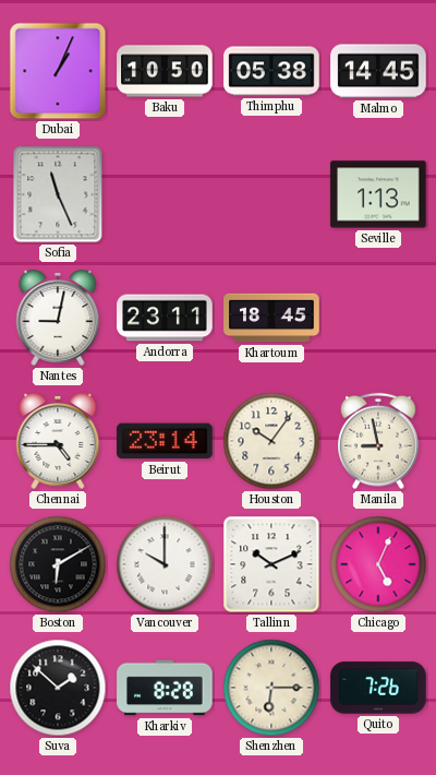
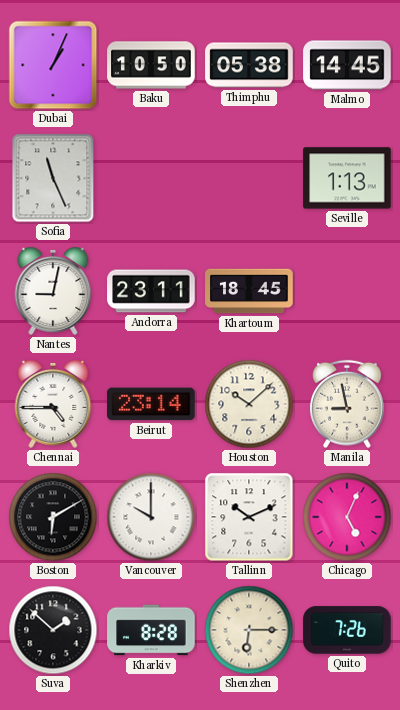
Houston: 10:06 -> 10:08 (249, 404)
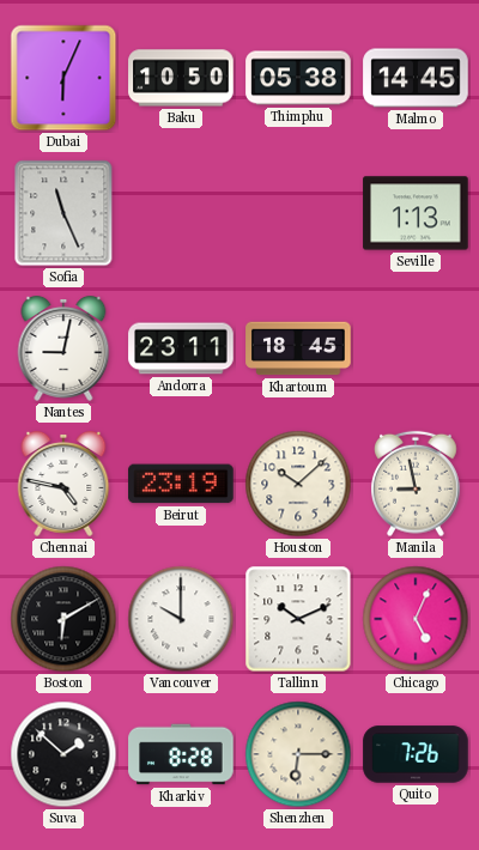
Dubai: 1:04 -> 6:04 (63, 78)
Chennai: 4:45 -> 4:47 (63, 485)
Beirut: 23:14 -> 23:19 (181, 484)
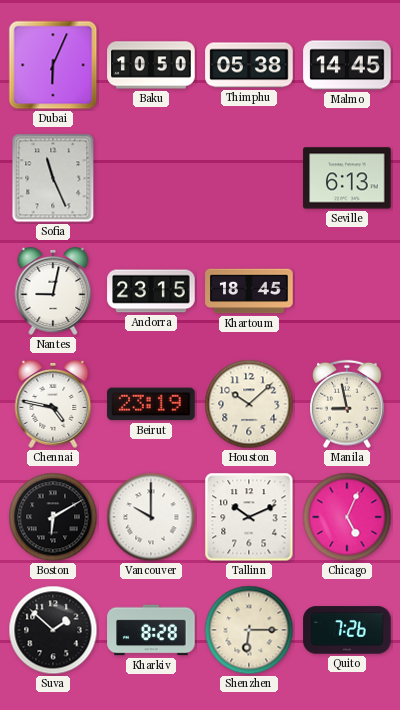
Seville: 1:13 -> 6:13 (347, 178)
Andorra: 23:11 -> 23:15 (151, 291)
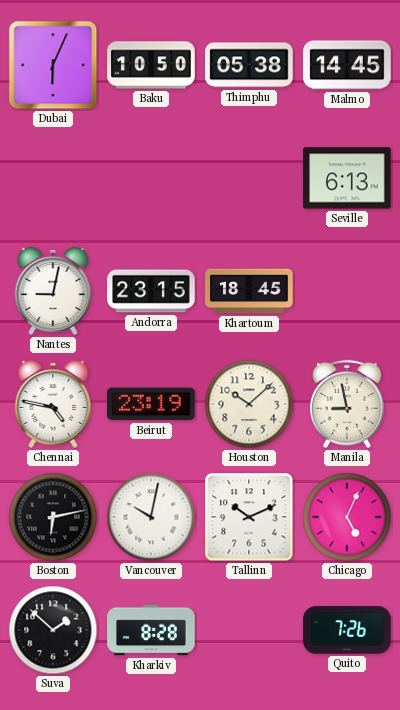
Sofia: 11:26 -> none (53, 178)
Boston: 6:10 -> 6:13 (53, 517)
Vancouver: 10:00 -> 10:02 (151, 517)
Shenzhen: 6:15 -> none (249, 630)
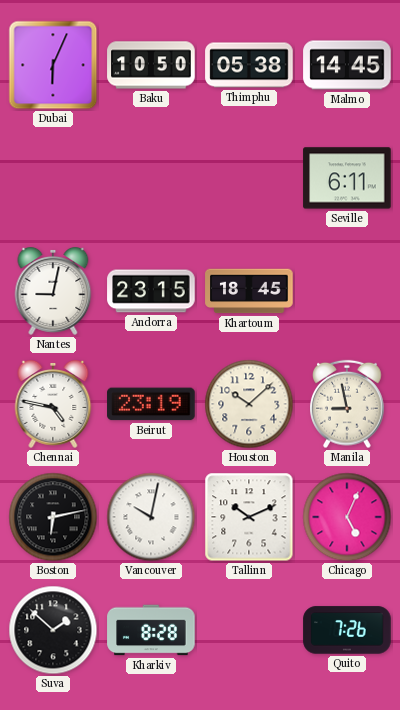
Seville: 6:13 -> 6:11 (347, 178)
